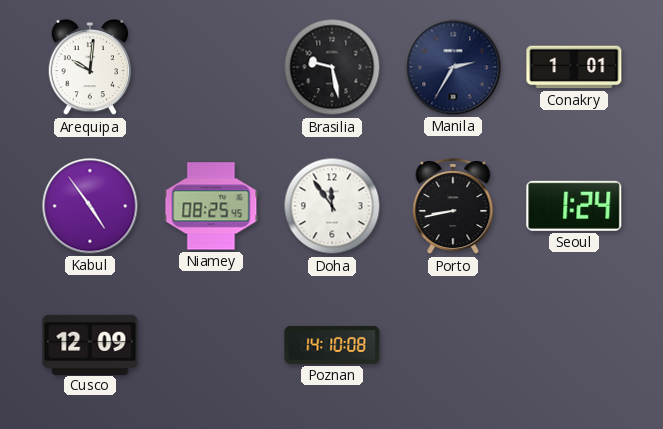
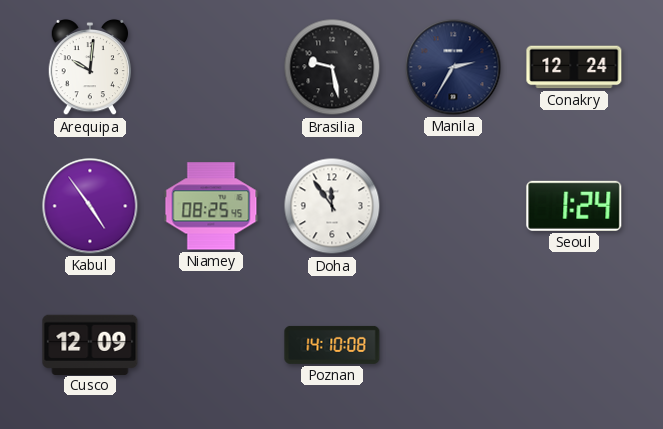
Conakry: 1:01 -> 12:24 (574, 67)
Porto: 8:43 -> none (453, 207)
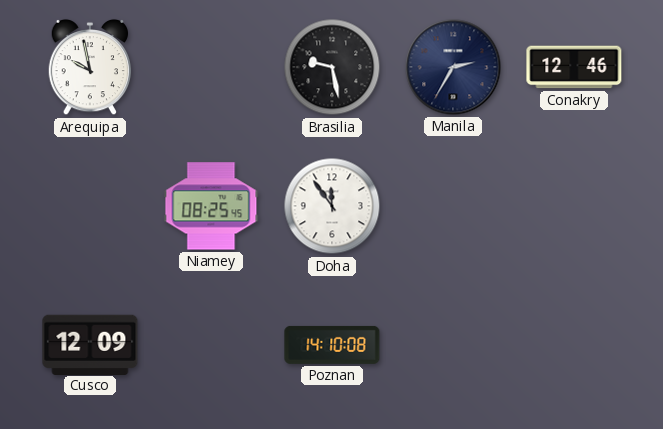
Arequipa: 10:01 -> 9:58 (90, 67)
Conakry: 12:24 -> 12:46 (574, 67)
Kabul: 4:54 -> none (90, 206)
Seoul: 1:24 -> none (574, 206)
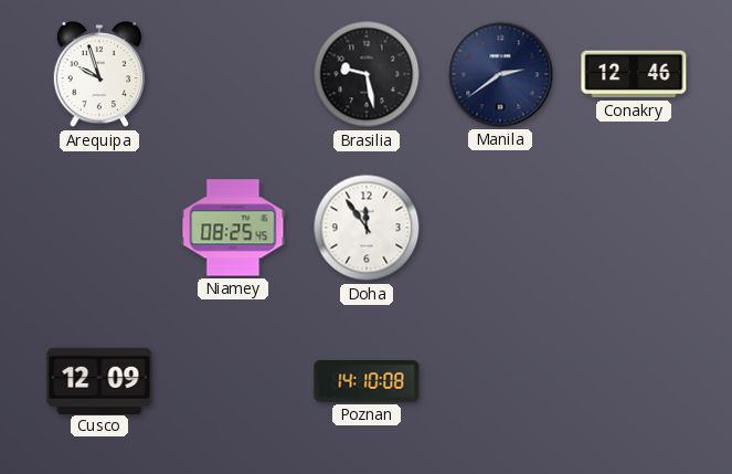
Arequipa: 9:58 -> 9:57 (99, 74)
Manila: 2:35 -> 2:39 (500, 74)
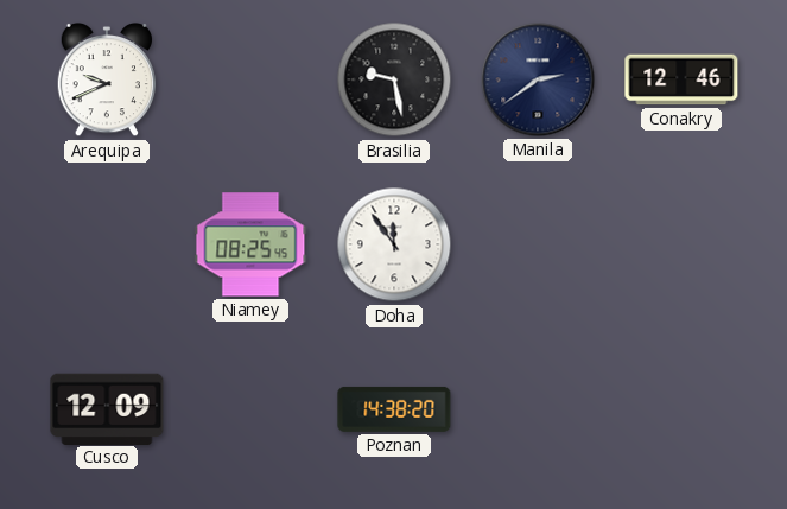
Arequipa: 9:57 -> 9:41 (107, 79)
Poznan: 14:10 -> 14:38 (394, 409)
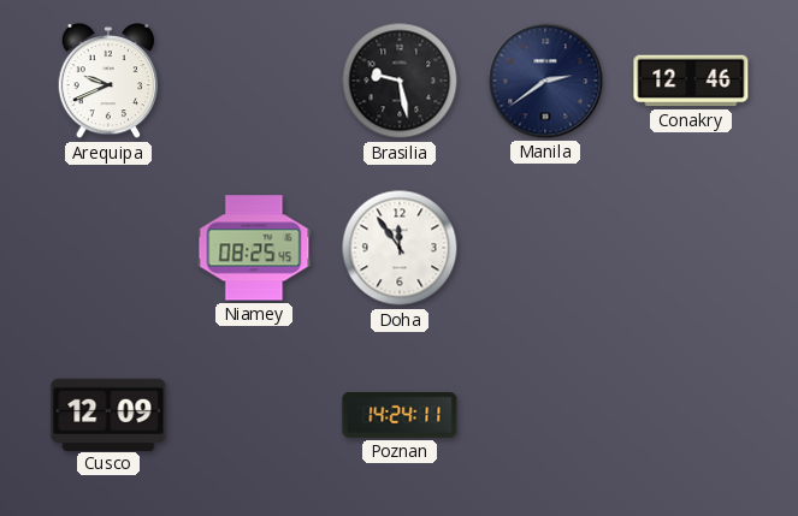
Poznan: 14:38 -> 14:24 (400, 415)
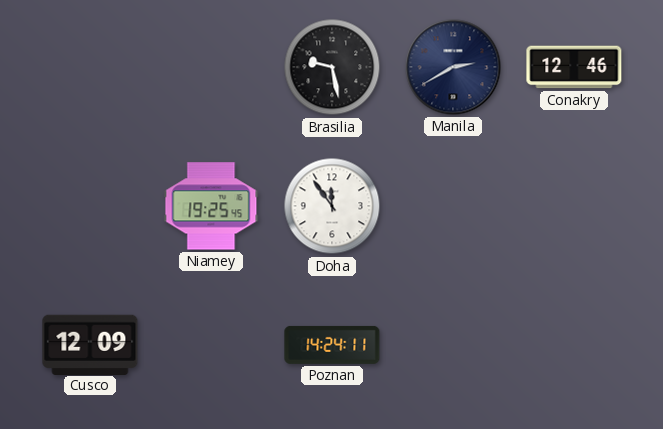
Arequipa: 9:41 -> none (108, 81)
Manila: 2:39 -> 2:40 (453, 67)
Niamey: 08:25 -> 19:25 (211, 206)
